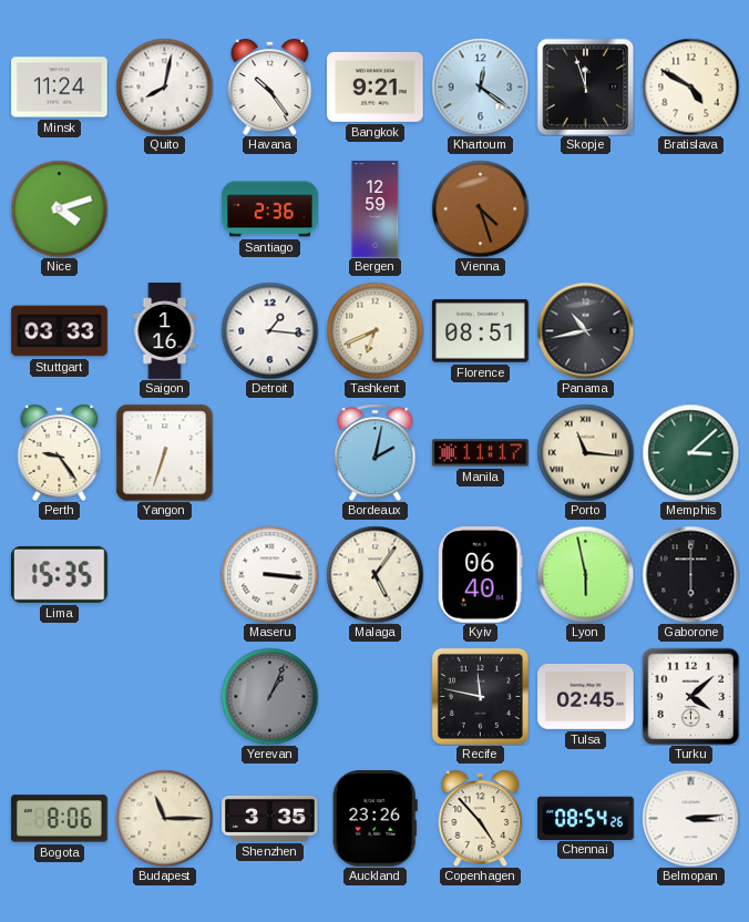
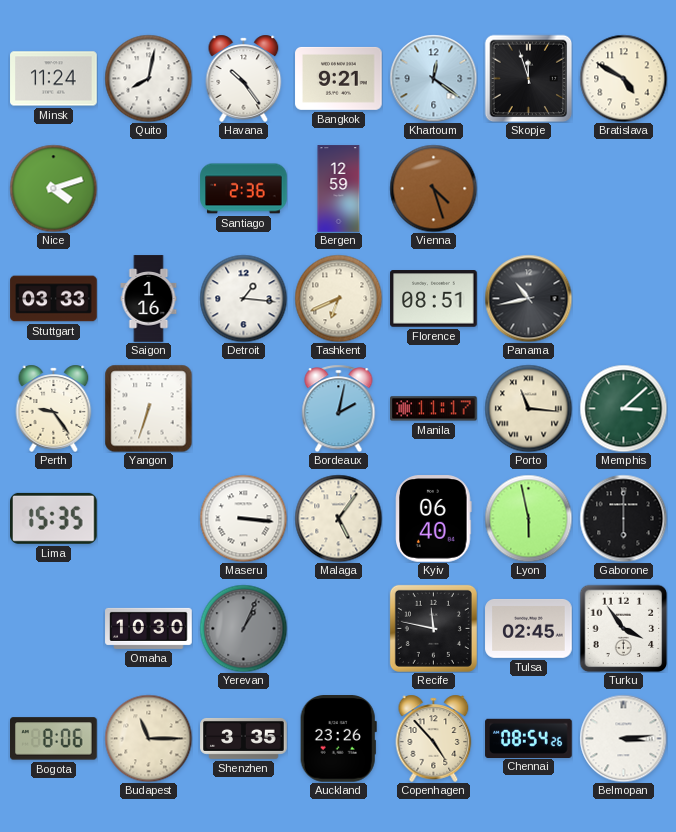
Omaha: none -> 10:30 (149, 628)
Turku: 4:08 -> 3:54 (623, 628)
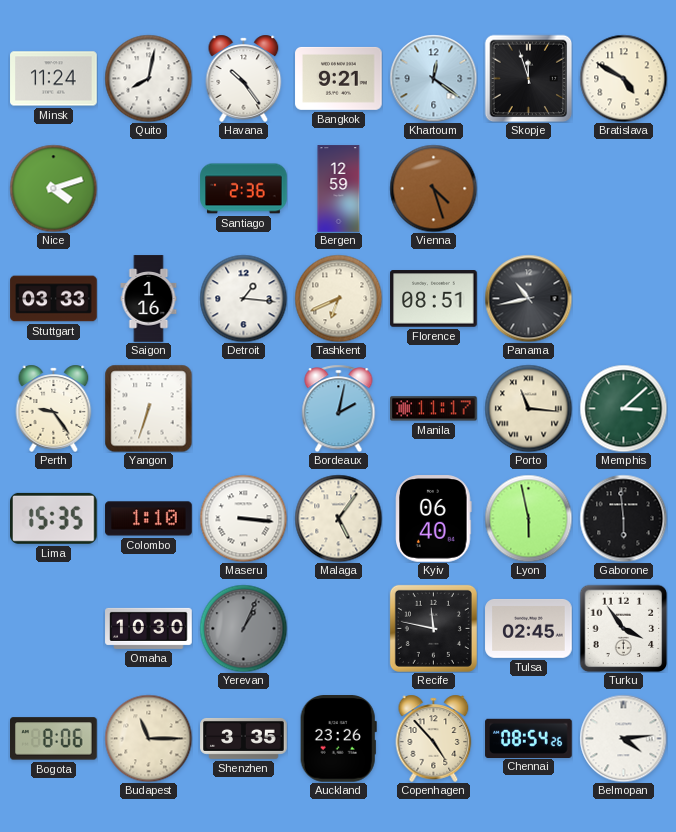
Colombo: none -> 1:10 (149, 519)
Gaborone: 6:00 -> 5:59 (623, 518)
Belmopan: 3:14 -> 4:14 (623, 738)
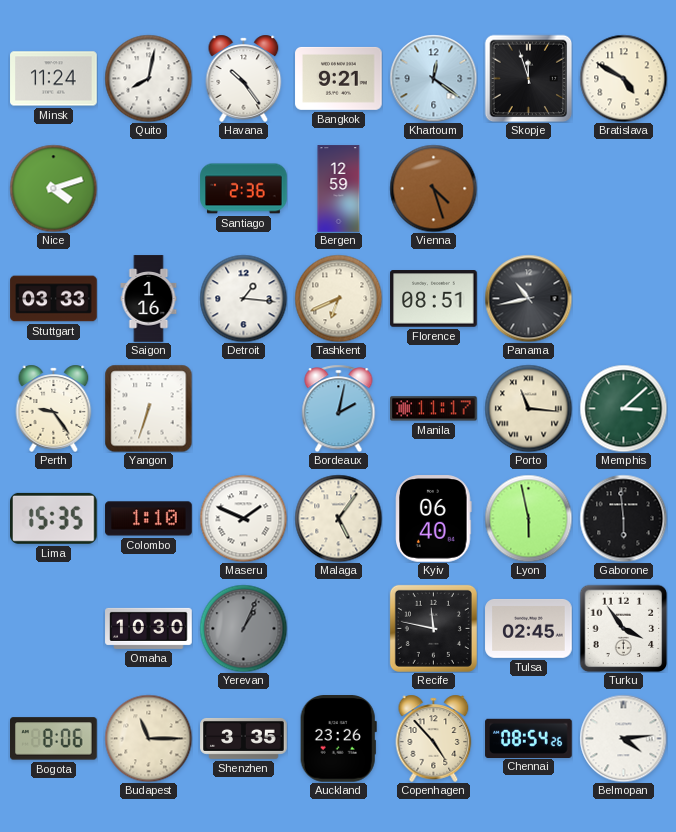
Maseru: 3:16 -> 1:49 (243, 518)
